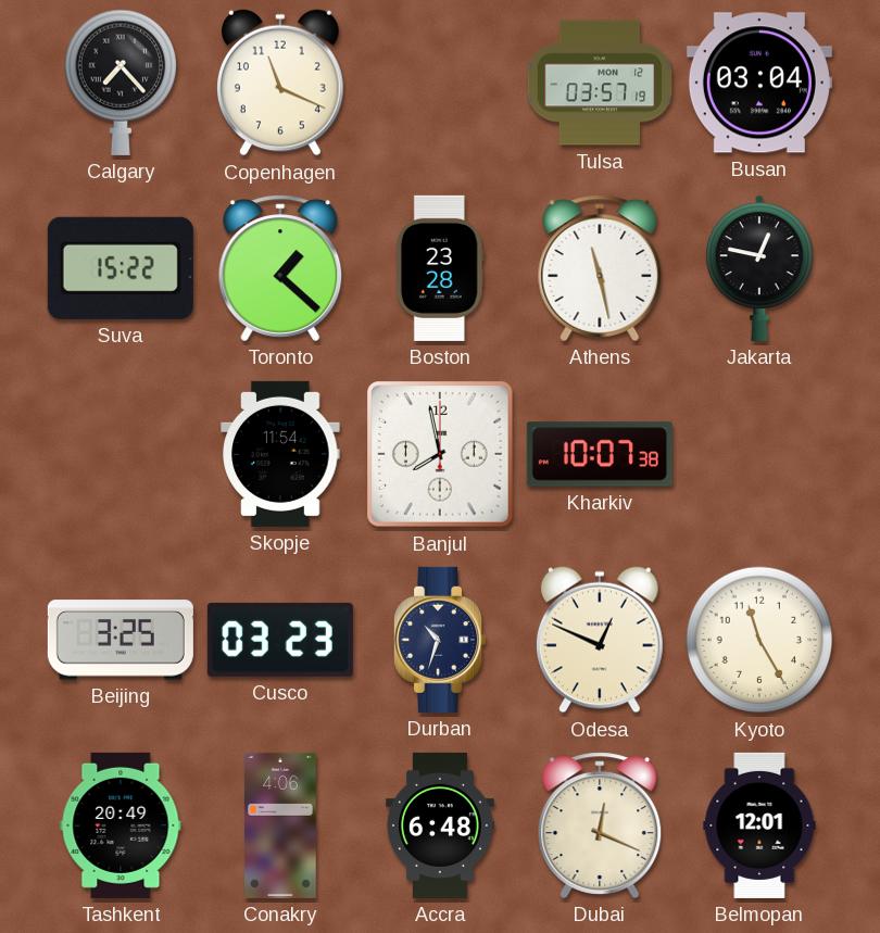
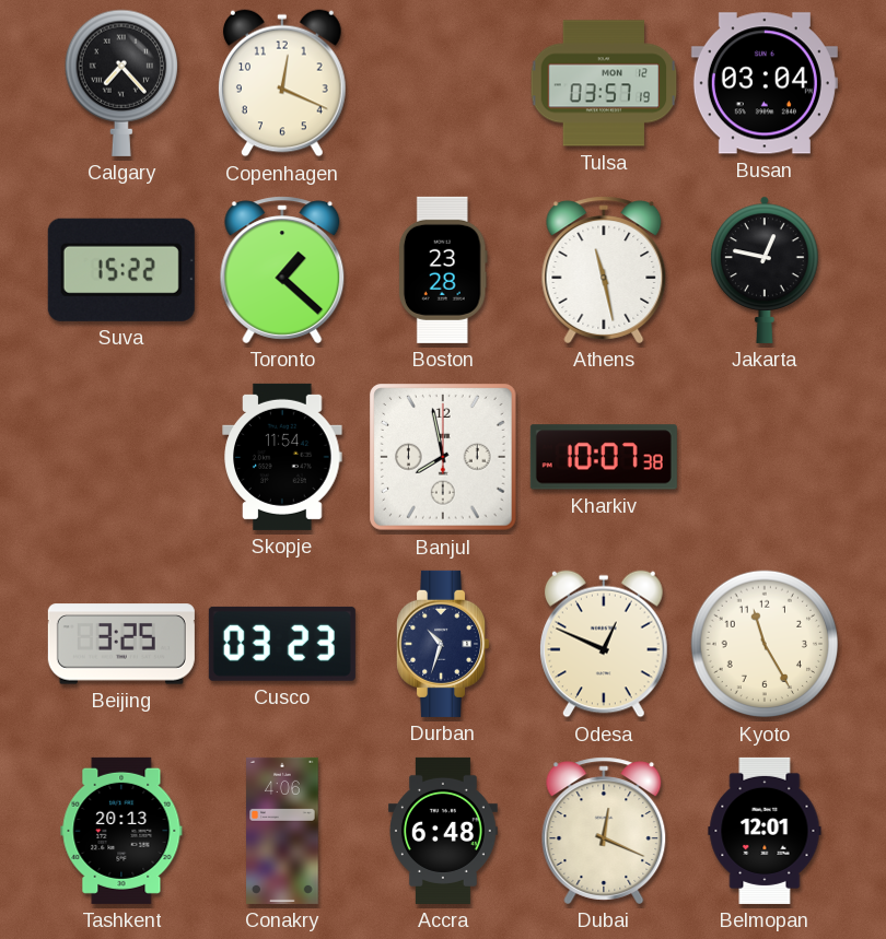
Copenhagen: 11:19 -> 12:19 (283, 83)
Tashkent: 20:49 -> 20:13 (121, 831)
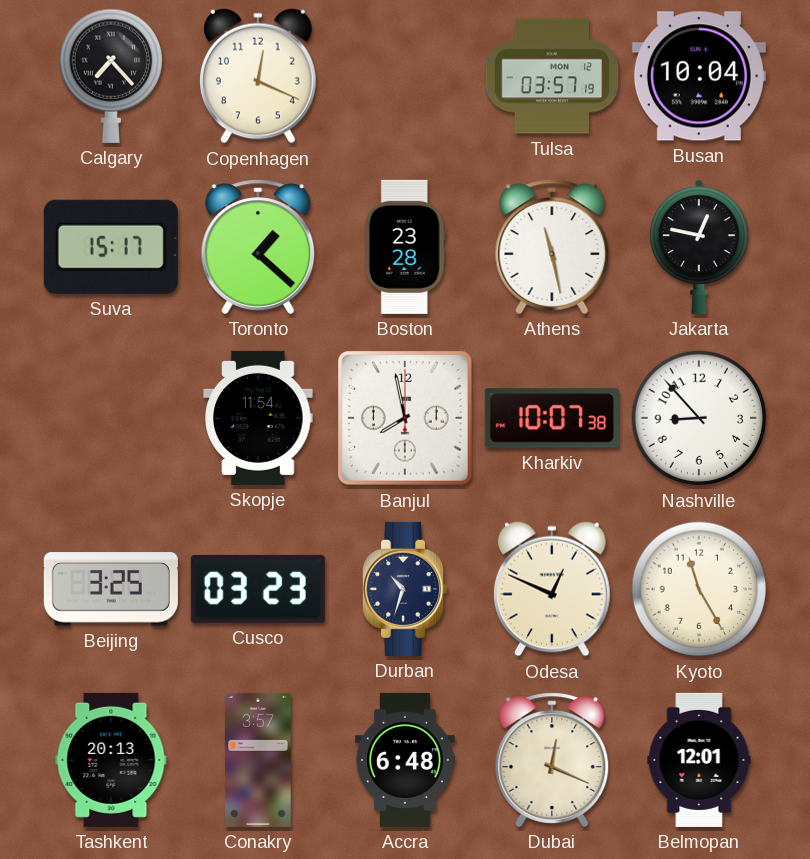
Busan: 03:04 -> 10:04 (699, 76)
Suva: 15:22 -> 15:17 (111, 247)
Nashville: none -> 8:53 (699, 418)
Conakry: 4:06 -> 3:57 (258, 760)
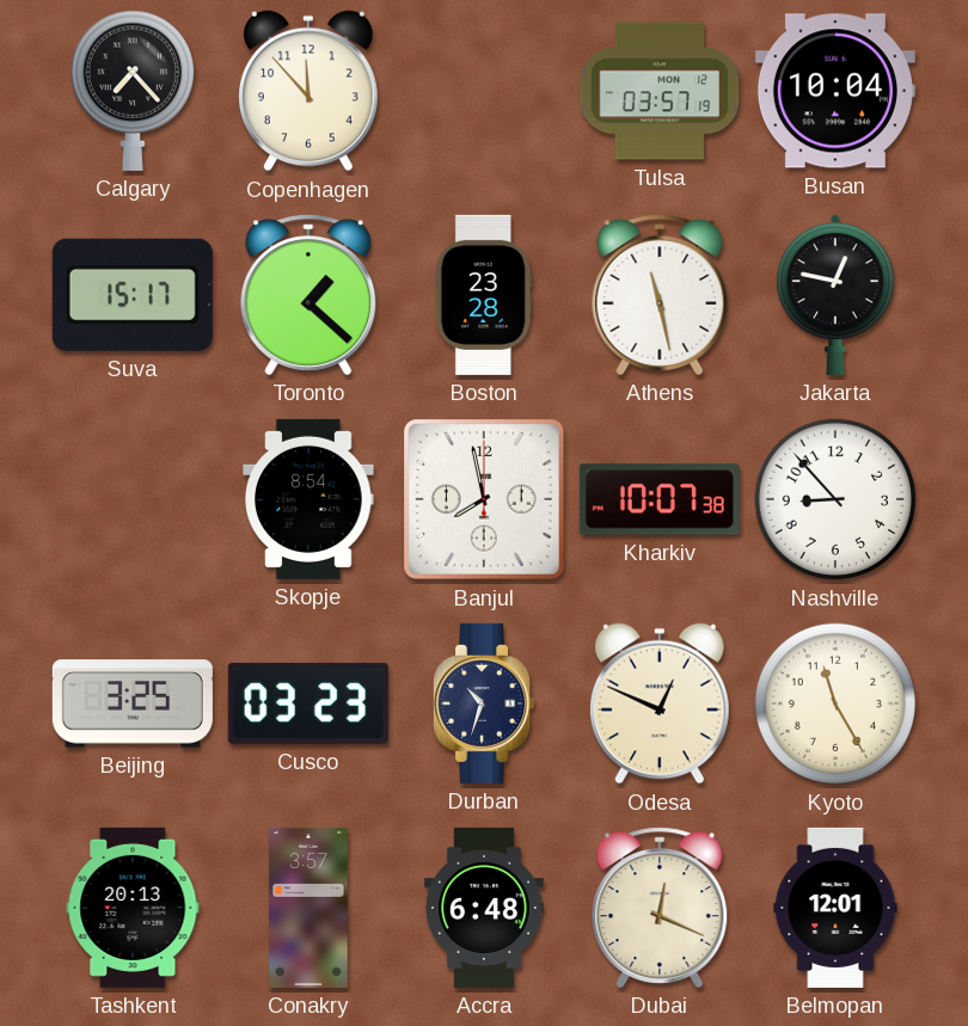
Copenhagen: 12:19 -> 11:53 (310, 91)
Skopje: 11:54 -> 8:54 (308, 499)
